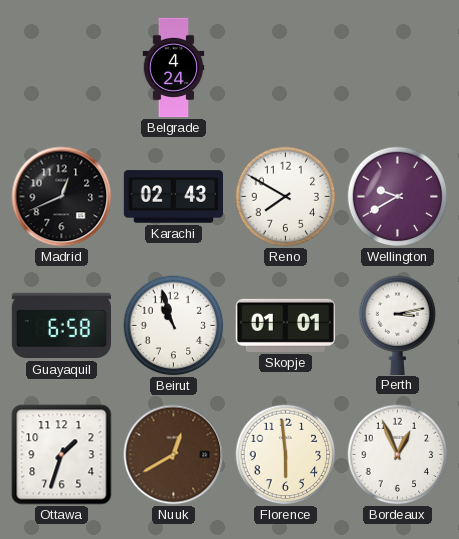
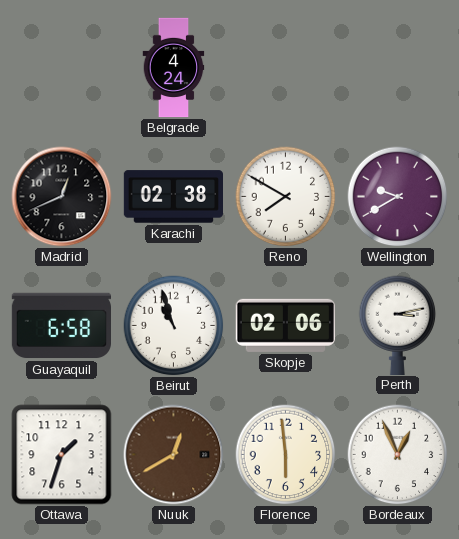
Karachi: 02:43 -> 02:38 (173, 197)
Skopje: 01:01 -> 02:06 (285, 325)
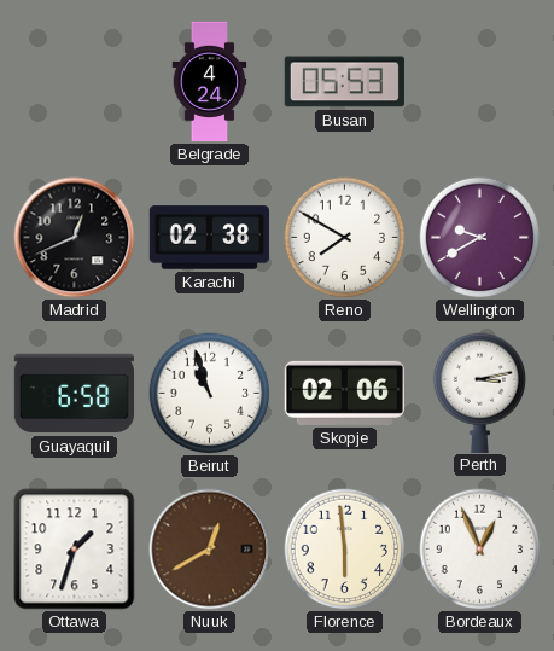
Busan: none -> 05:53 (344, 82)
